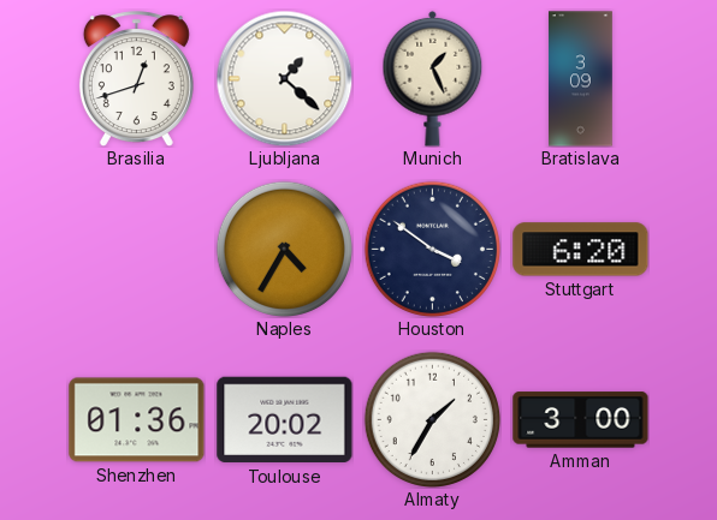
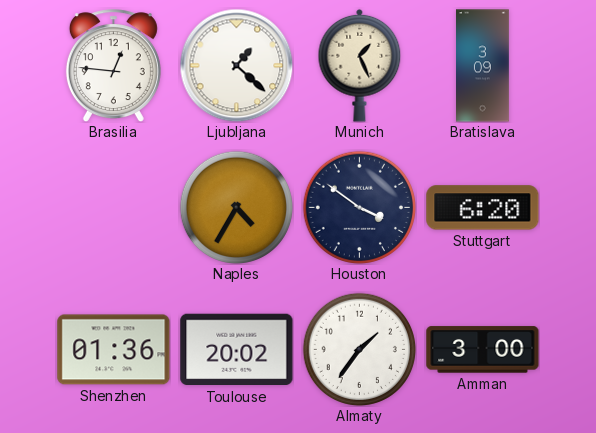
Brasilia: 12:42 -> 12:46 (113, 66)
Almaty: 1:35 -> 1:36 (359, 349)
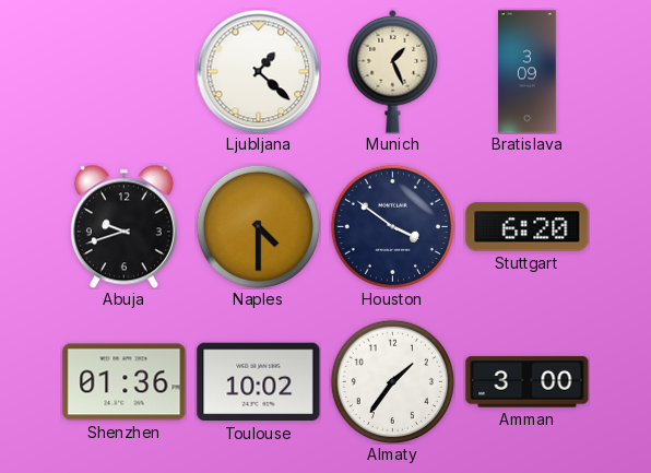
Brasilia: 12:46 -> none (113, 66)
Abuja: none -> 9:42 (123, 226)
Naples: 4:35 -> 4:30 (258, 226)
Toulouse: 20:02 -> 10:02 (259, 382)
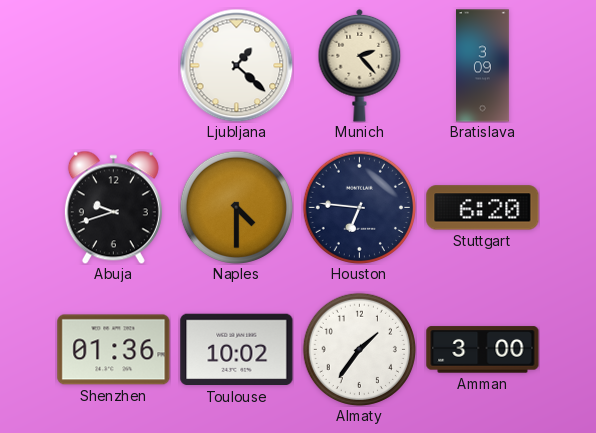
Munich: 1:26 -> 2:23 (360, 65)
Houston: 3:51 -> 6:46 (359, 207)
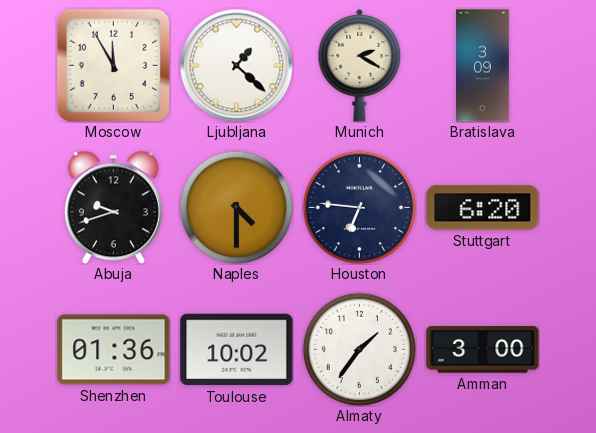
Moscow: none -> 11:55 (113, 65)
Munich: 2:23 -> 2:20 (360, 65)
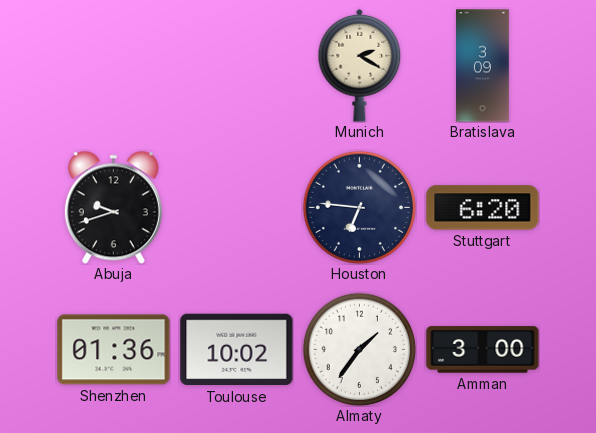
Moscow: 11:55 -> none (113, 65)
Ljubljana: 1:22 -> none (236, 65)
Naples: 4:30 -> none (236, 207)
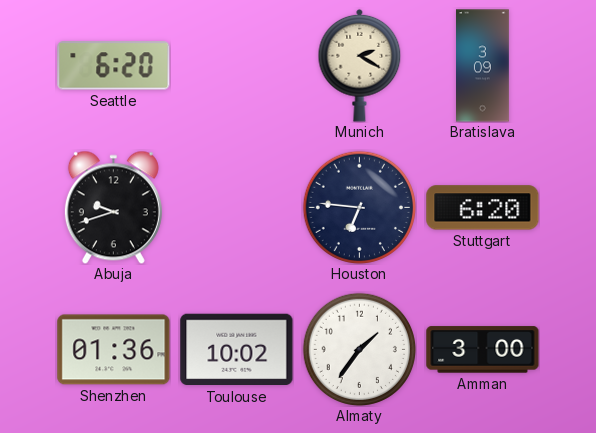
Seattle: none -> 6:20 (114, 66)
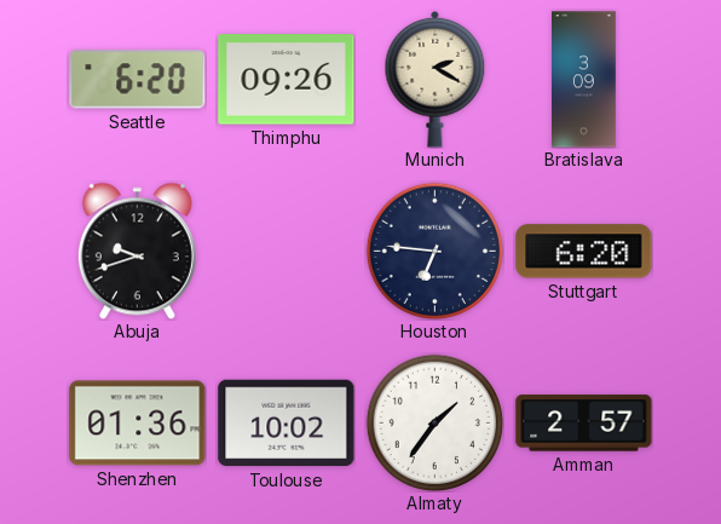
Thimphu: none -> 09:26 (287, 80)
Amman: 3:00 -> 2:57 (584, 424)
